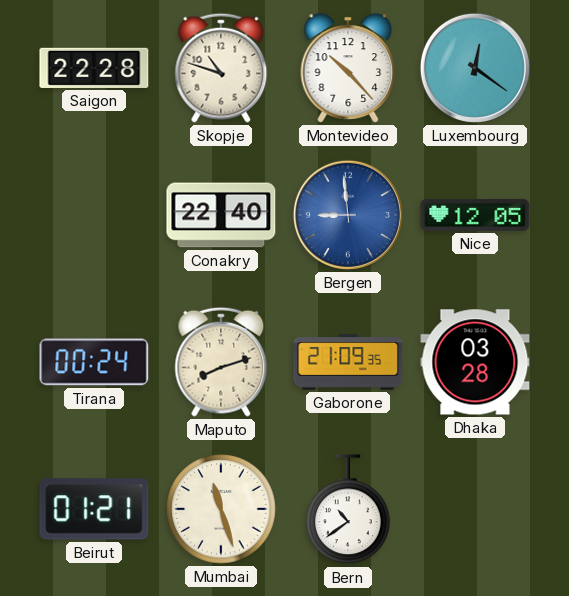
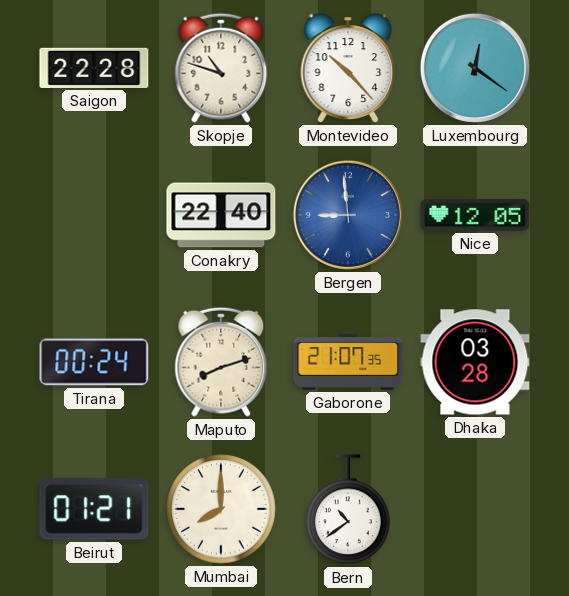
Gaborone: 21:09 -> 21:07 (348, 362)
Mumbai: 11:27 -> 8:00 (221, 509)
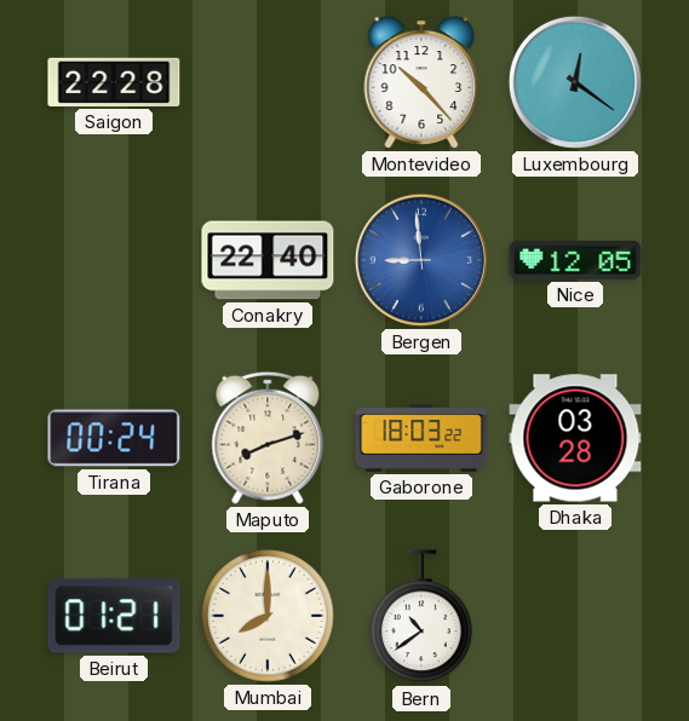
Skopje: 10:48 -> none (221, 68)
Gaborone: 21:07 -> 18:03 (421, 438)
